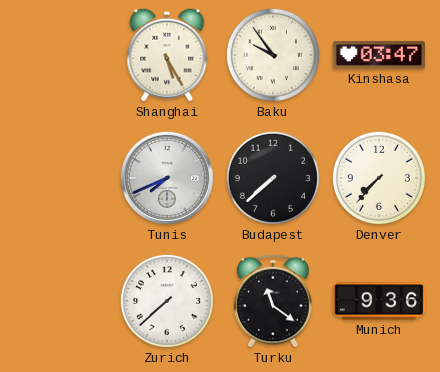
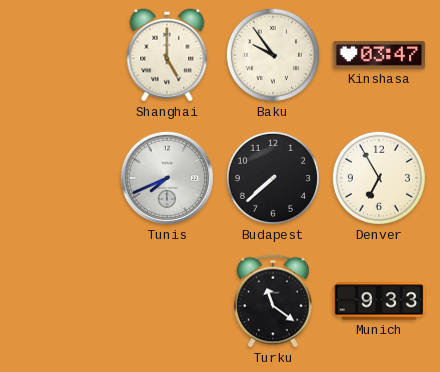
Shanghai: 5:25 -> 5:00 (167, 55)
Denver: 7:37 -> 6:55 (379, 178)
Zurich: 7:38 -> none (167, 301)
Munich: 9:36 -> 9:33 (379, 301)
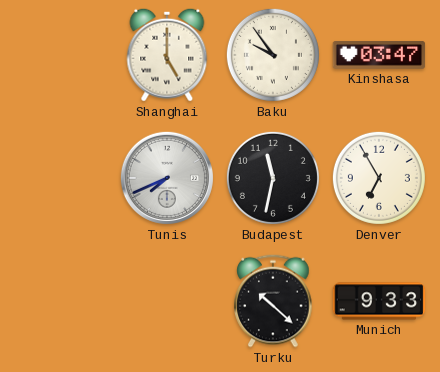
Budapest: 7:38 -> 11:32 (273, 178)
Turku: 11:21 -> 10:22 (273, 301)
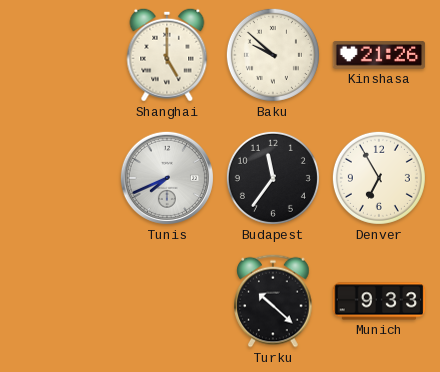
Baku: 9:54 -> 9:52 (273, 55)
Kinshasa: 03:47 -> 21:26 (379, 55)
Budapest: 11:32 -> 11:36 (273, 178)
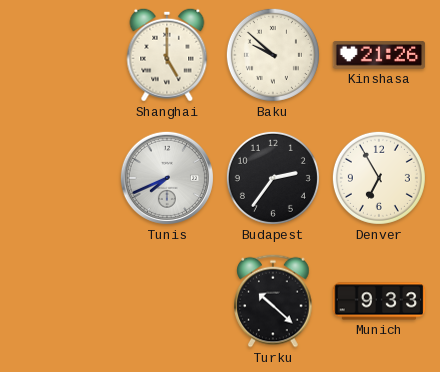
Budapest: 11:36 -> 2:36 (273, 178)
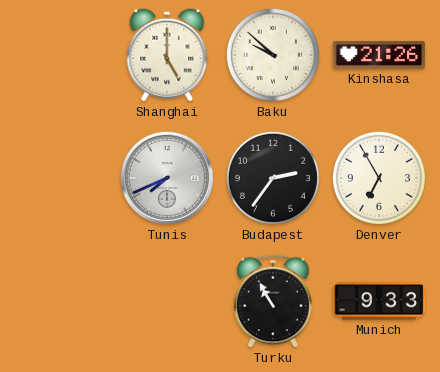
Turku: 10:22 -> 10:55 (273, 301)
